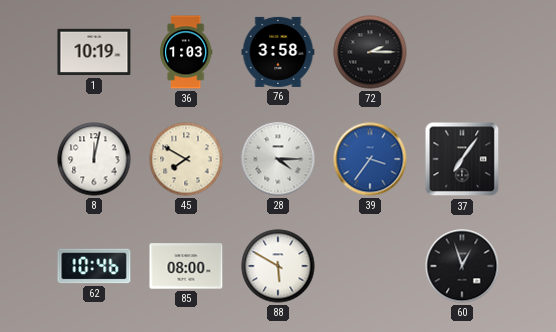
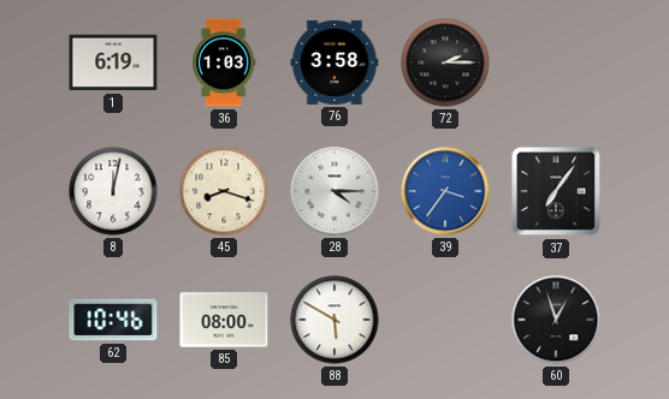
1: 10:19 -> 6:19 (113, 62)
45: 7:50 -> 8:18 (224, 191)
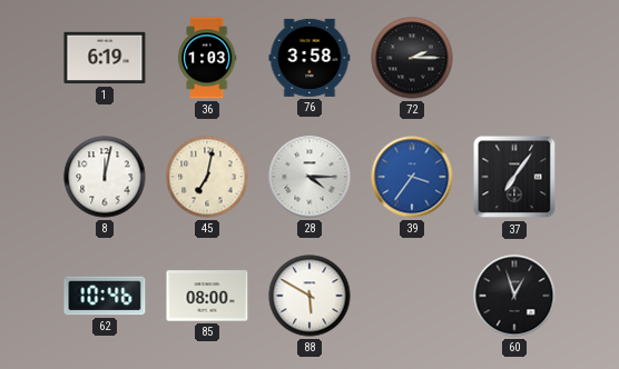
45: 8:18 -> 7:02 (207, 177)
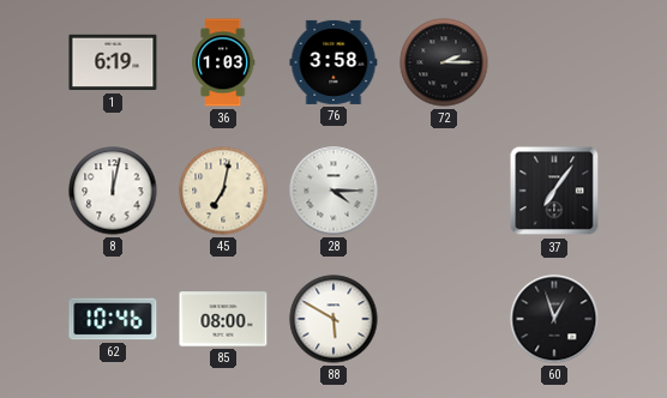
39: 3:36 -> none (412, 177)
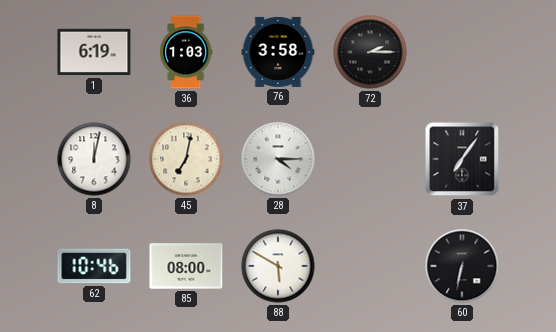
60: 12:57 -> 6:32 (462, 266)
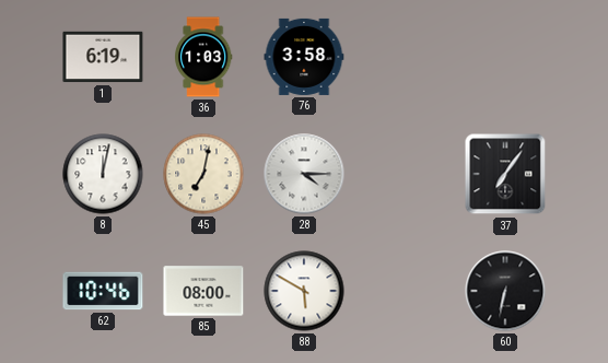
72: 2:15 -> none (370, 52)
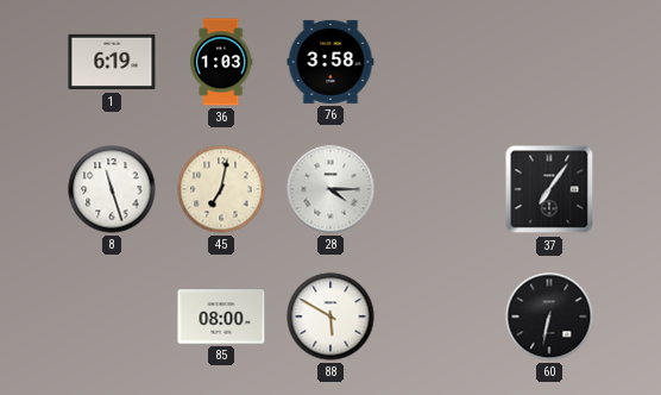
8: 12:02 -> 11:27 (112, 189)
62: 10:46 -> none (103, 291)
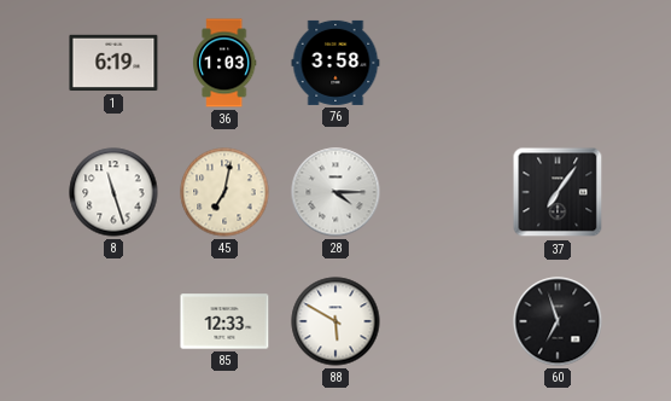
85: 08:00 -> 12:33 (224, 321)
60: 6:32 -> 6:57 (558, 321)
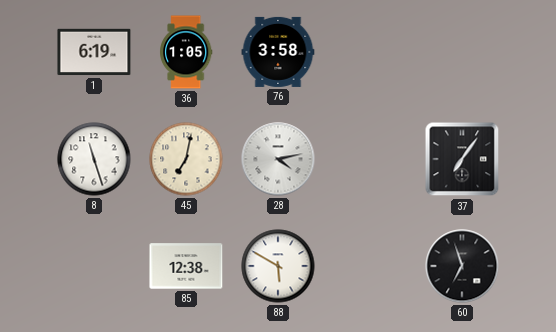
36: 1:03 -> 1:05 (186, 52)
28: 4:15 -> 4:13 (278, 159)
85: 12:33 -> 12:38 (186, 266)
